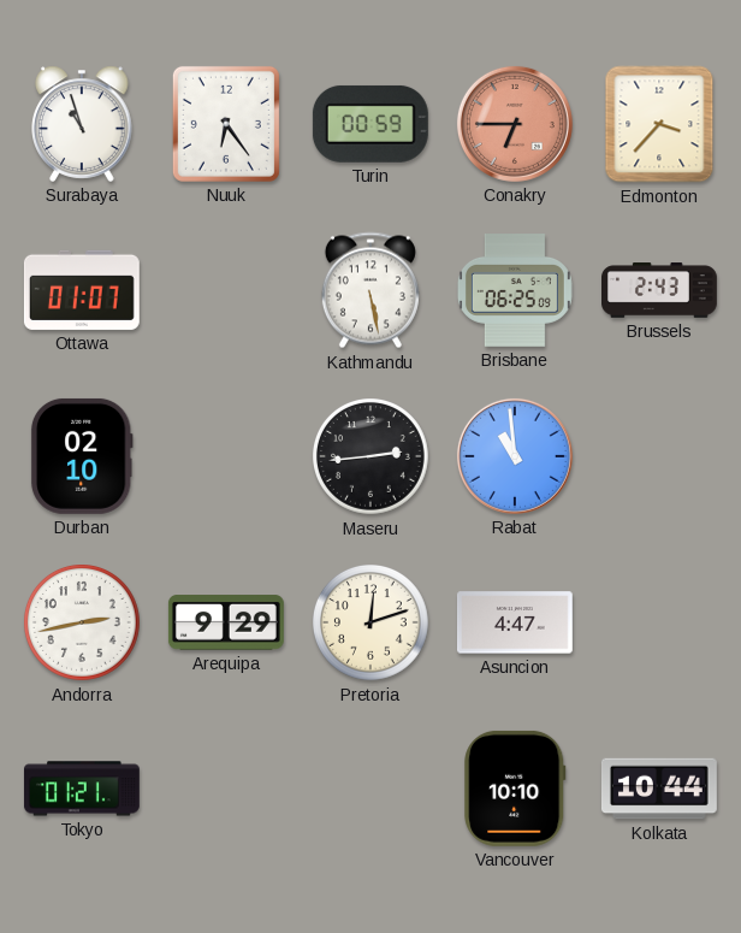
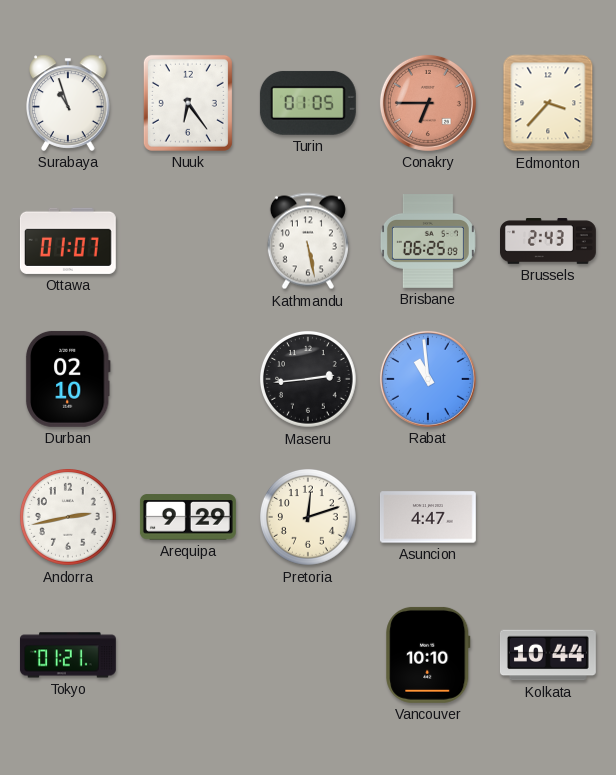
Turin: 00:59 -> 01:05 (308, 103)
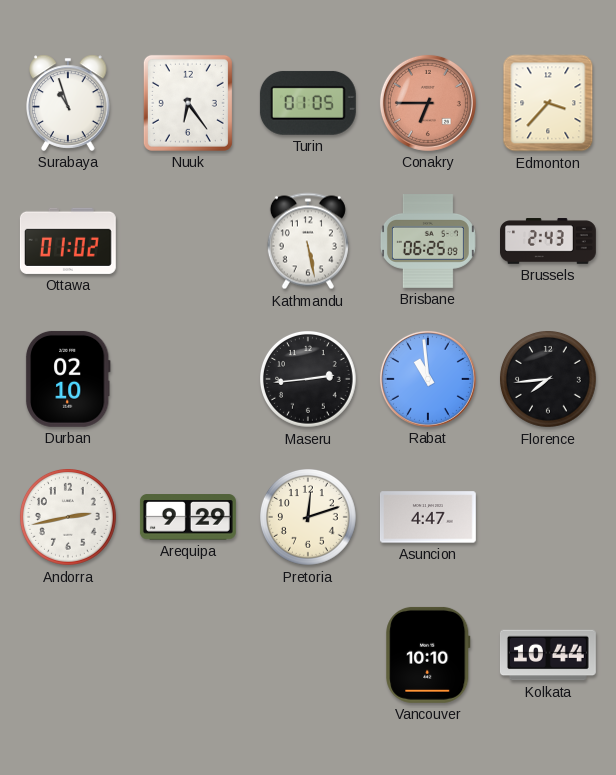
Ottawa: 01:07 -> 01:02 (68, 241)
Florence: none -> 7:44 (549, 380)
Tokyo: 01:21 -> none (68, 655)
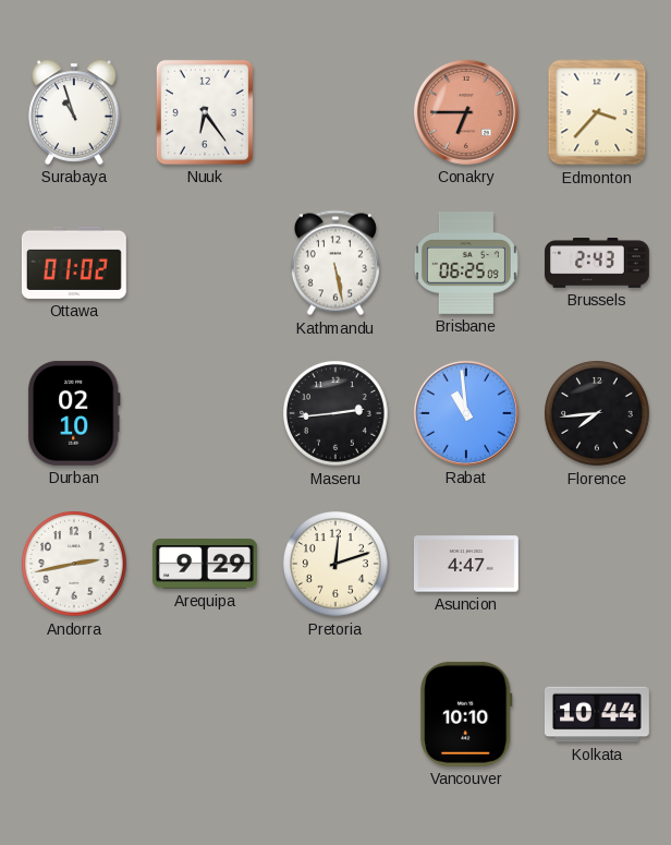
Turin: 01:05 -> none (308, 103)
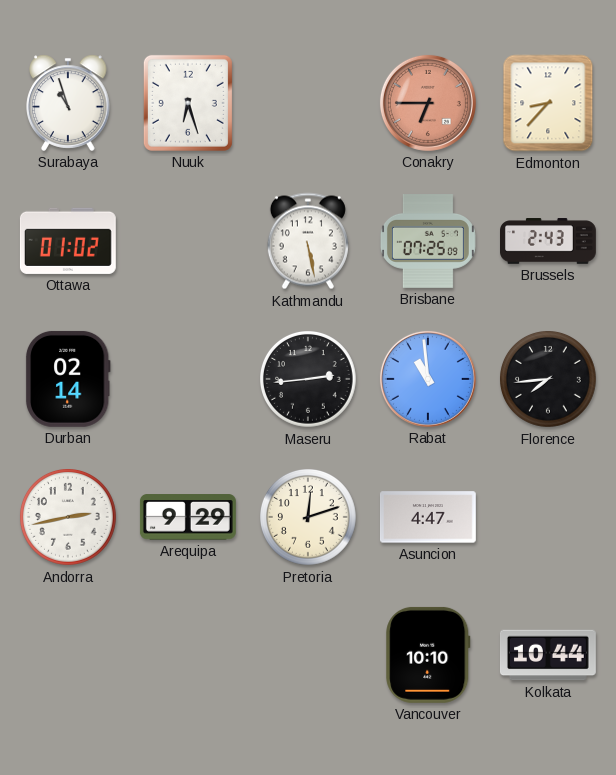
Nuuk: 6:24 -> 6:27 (188, 103)
Edmonton: 3:37 -> 8:37 (548, 103)
Brisbane: 06:25 -> 07:25 (428, 242)
Durban: 02:10 -> 02:14 (68, 379)
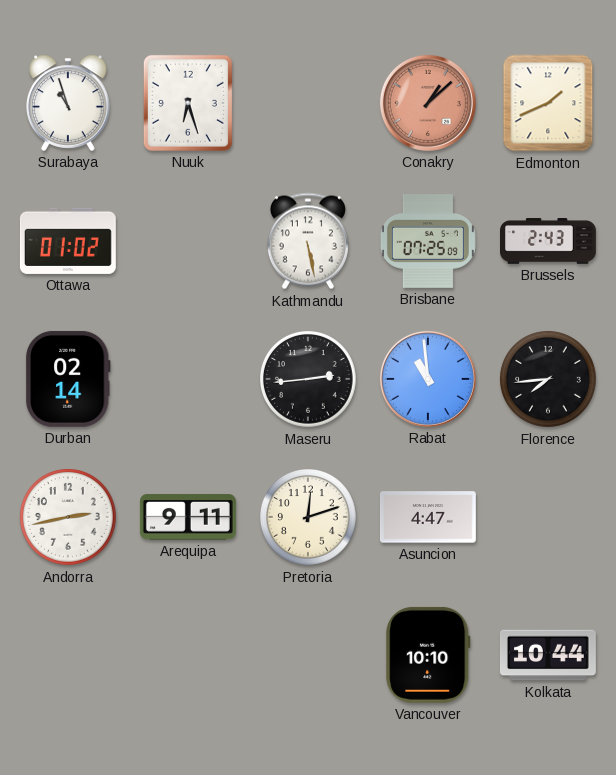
Conakry: 6:45 -> 1:08 (428, 103)
Edmonton: 8:37 -> 1:41 (548, 103)
Arequipa: 9:29 -> 9:11 (188, 517)
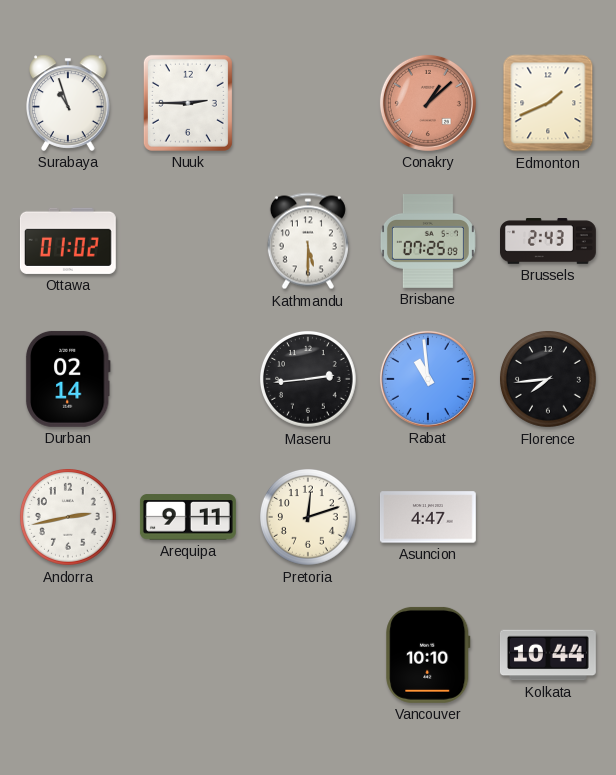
Nuuk: 6:27 -> 2:45 (188, 103)
Kathmandu: 5:28 -> 5:30 (308, 241)
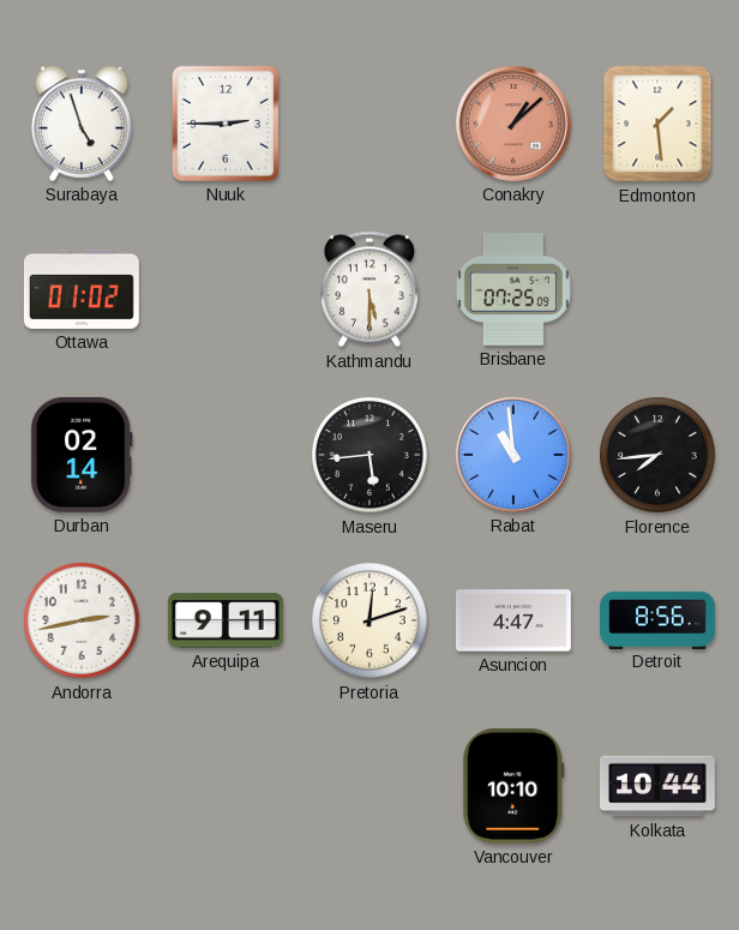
Surabaya: 10:57 -> 4:57 (82, 124)
Edmonton: 1:41 -> 1:29 (657, 124)
Brussels: 2:43 -> none (549, 241)
Maseru: 2:44 -> 5:44 (371, 456)
Detroit: none -> 8:56 (659, 619)
